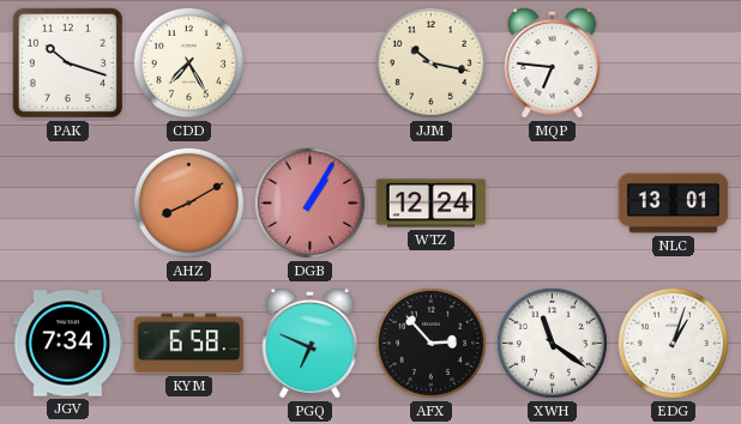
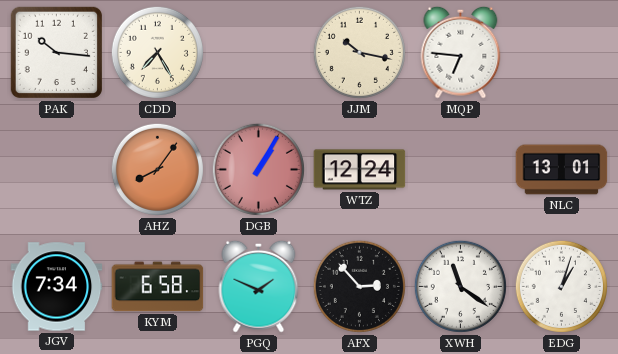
PAK: 10:18 -> 10:16 (56, 52)
AHZ: 8:10 -> 8:06 (157, 169)
PGQ: 6:49 -> 1:49 (259, 286)
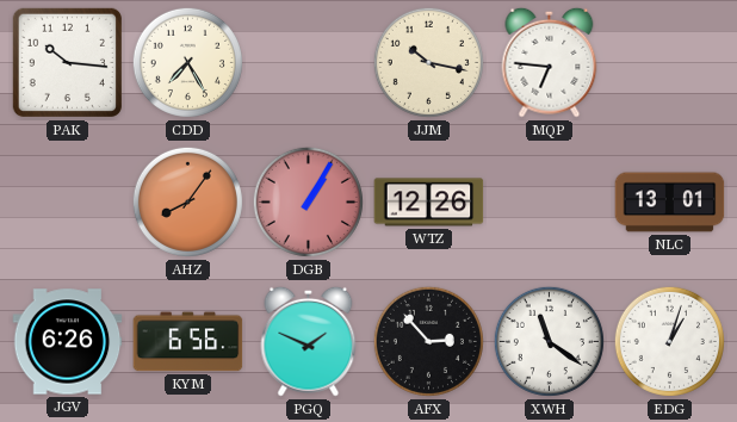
WTZ: 12:24 -> 12:26 (429, 203)
JGV: 7:34 -> 6:26 (68, 342)
KYM: 6:58 -> 6:56 (188, 342)
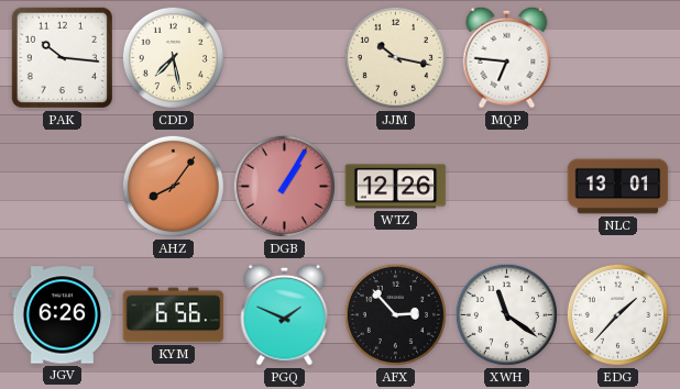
CDD: 7:25 -> 7:28 (173, 57)
EDG: 1:03 -> 1:37 (617, 314)
